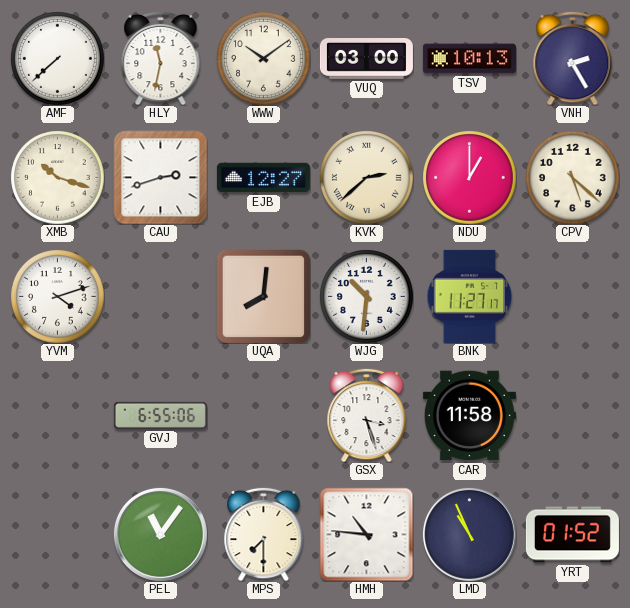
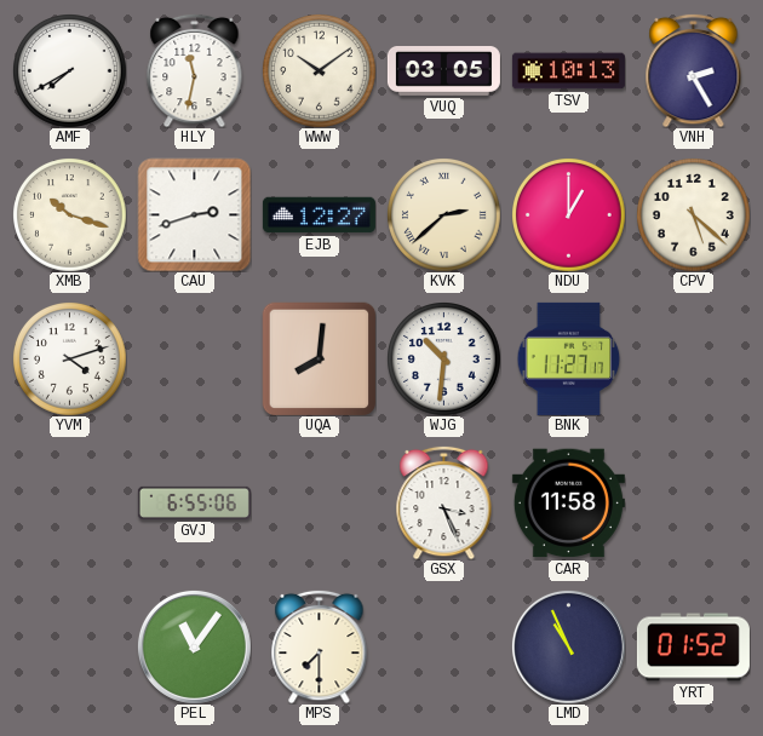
AMF: 7:38 -> 7:40 (70, 71)
VUQ: 03:00 -> 03:05 (443, 71)
GSX: 3:27 -> 3:26 (444, 502)
HMH: 10:46 -> none (366, 534)
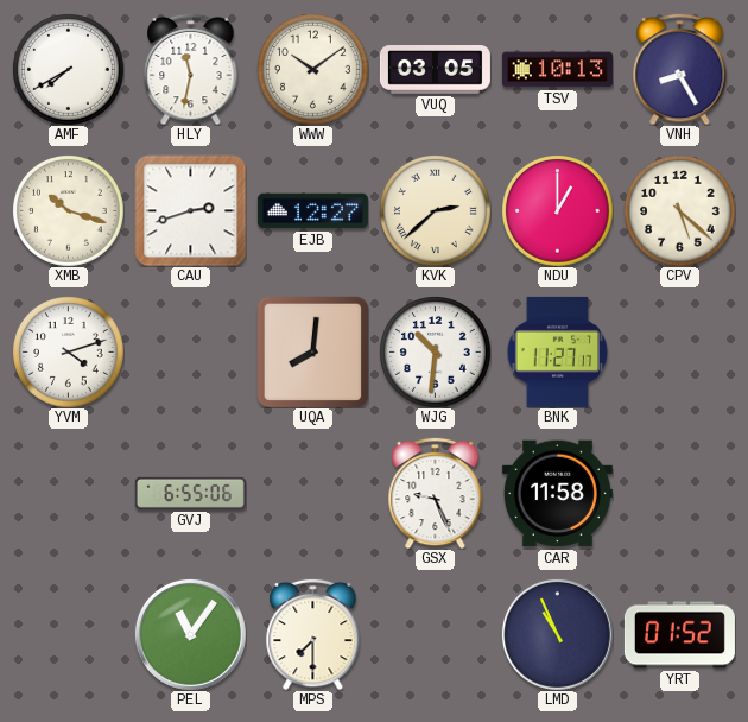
VNH: 2:25 -> 8:25 (680, 69)
GSX: 3:26 -> 9:26 (436, 493)
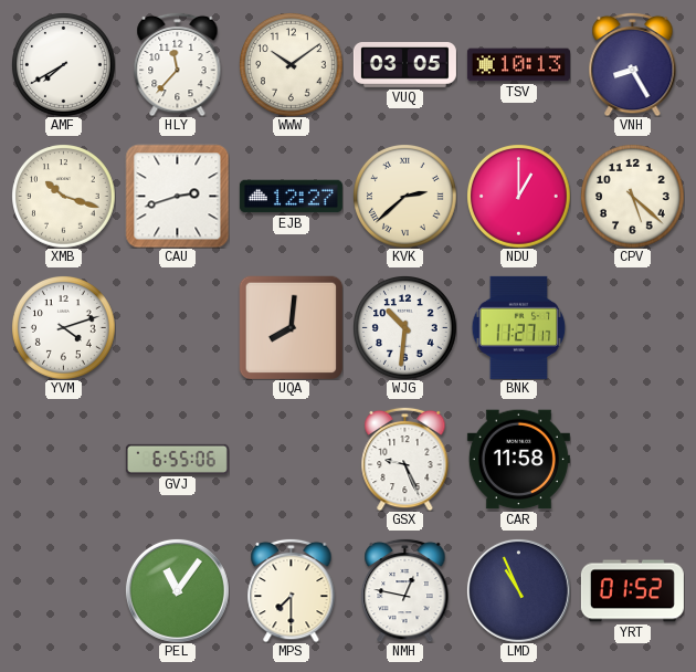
HLY: 11:32 -> 11:37 (178, 64)
NMH: none -> 12:47 (405, 590)
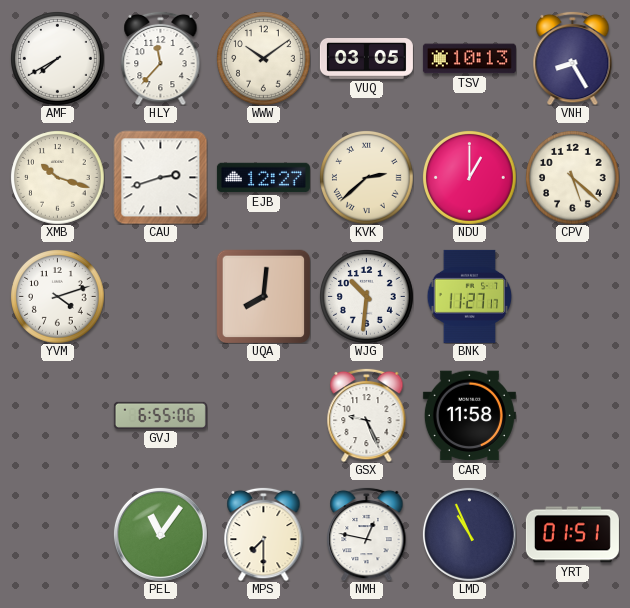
YRT: 01:52 -> 01:51 (572, 535)
